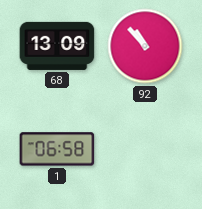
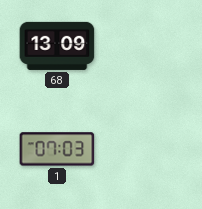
92: 10:53 -> none (145, 46)
1: 06:58 -> 07:03 (57, 149)
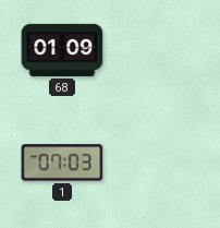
68: 13:09 -> 01:09 (62, 50)
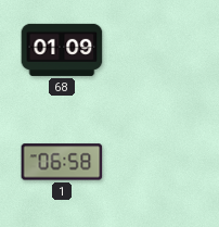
1: 07:03 -> 06:58 (62, 162)
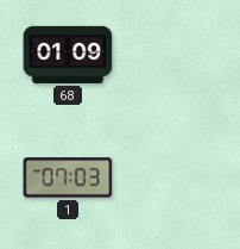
1: 06:58 -> 07:03 (68, 178)
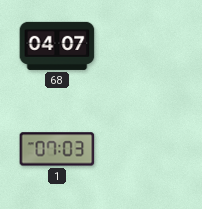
68: 01:09 -> 04:07 (57, 46)
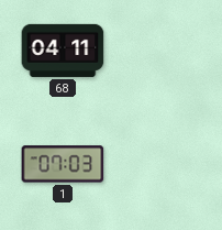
68: 04:07 -> 04:11 (63, 51)
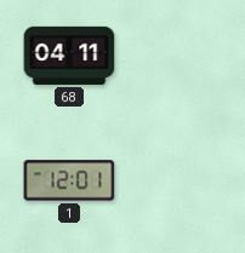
1: 07:03 -> 12:01 (69, 180)
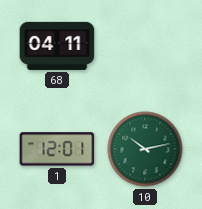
10: none -> 10:13 (145, 149)
